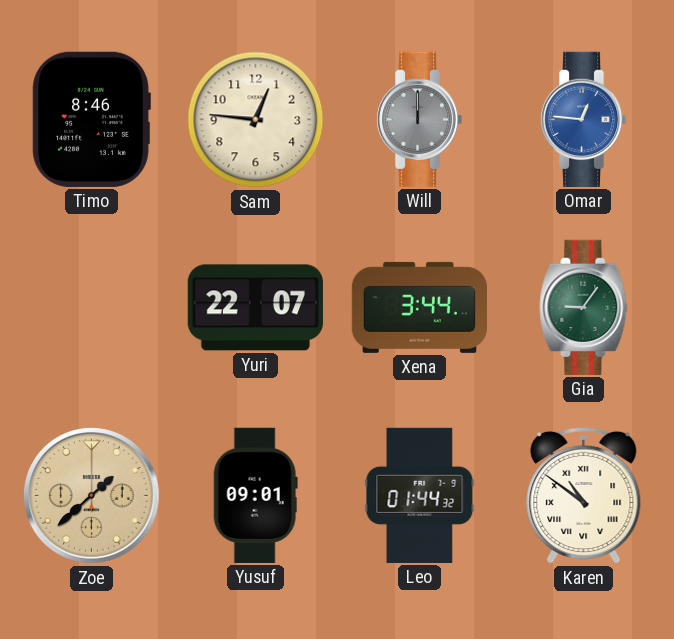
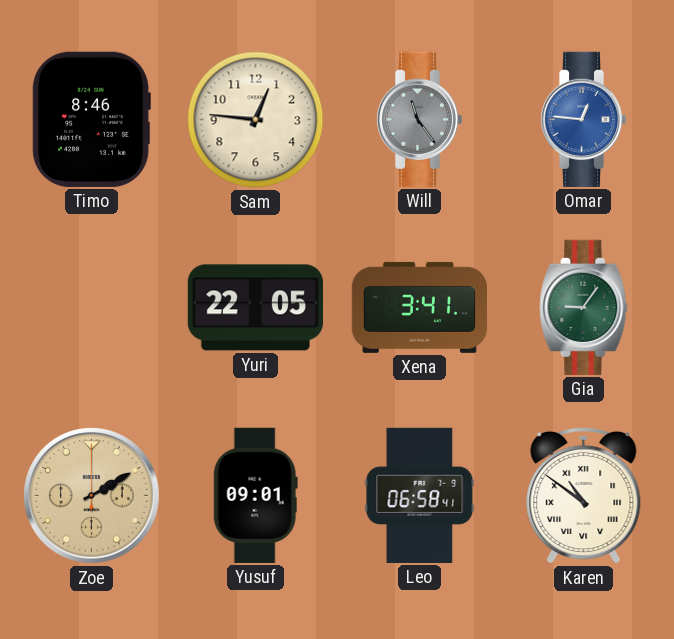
Will: 12:00 -> 11:24 (419, 119)
Yuri: 22:07 -> 22:05 (255, 308)
Xena: 3:44 -> 3:41 (419, 307)
Zoe: 1:38 -> 2:10 (92, 496)
Leo: 01:44 -> 06:58 (420, 495)
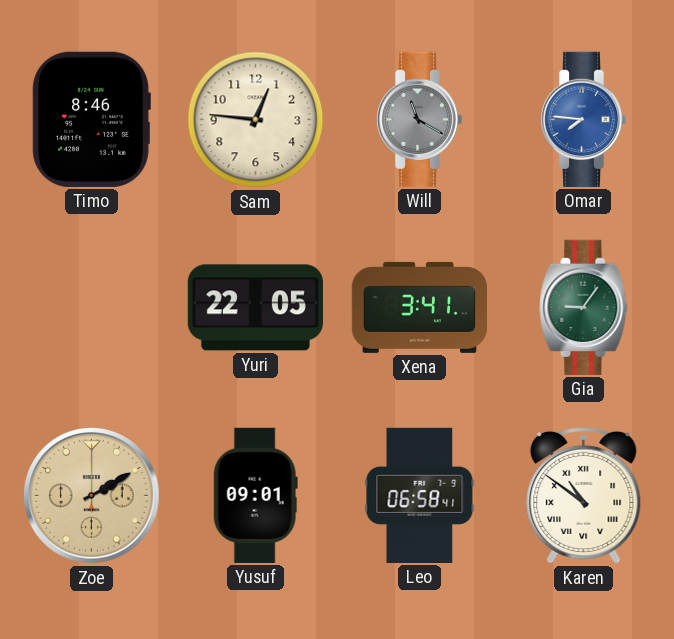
Will: 11:24 -> 11:20 (419, 119)
Omar: 12:46 -> 7:46 (583, 119)
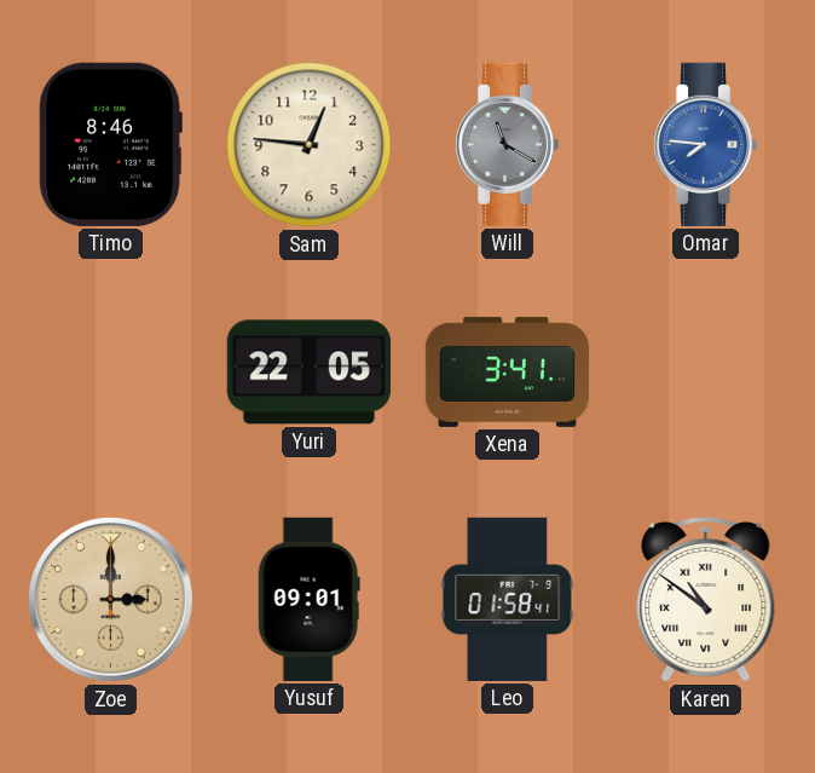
Gia: 9:06 -> none (584, 307)
Zoe: 2:10 -> 3:00 (111, 600)
Leo: 06:58 -> 01:58 (508, 599)
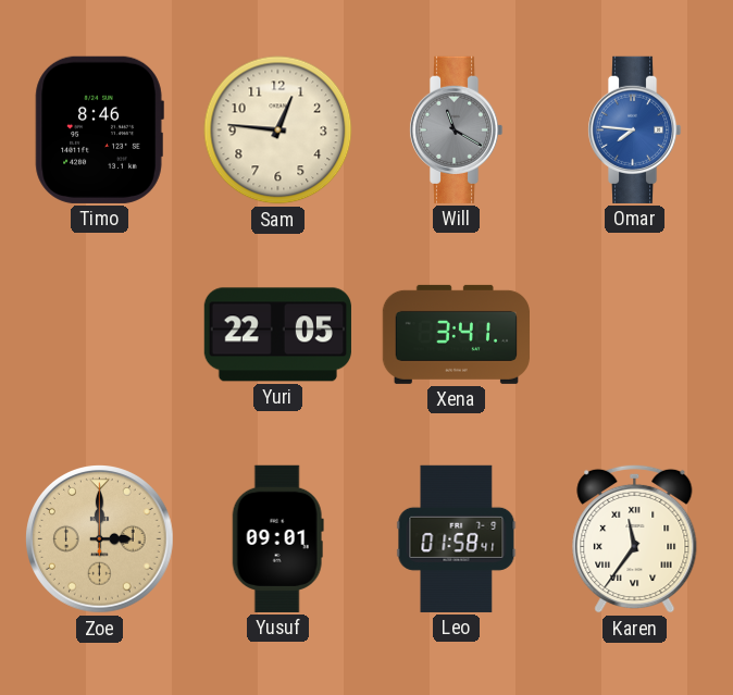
Karen: 10:51 -> 11:36 (635, 538)
